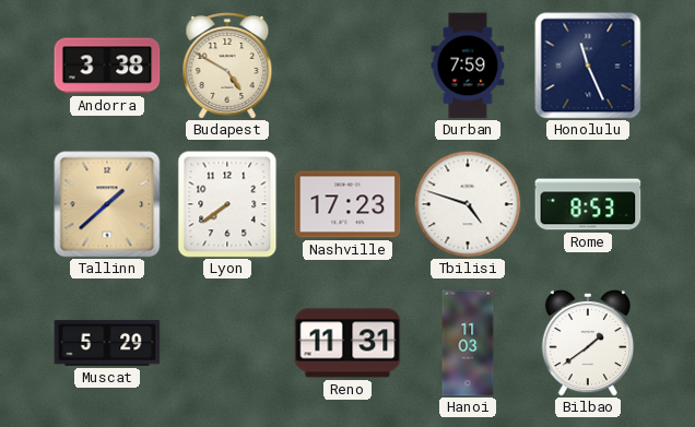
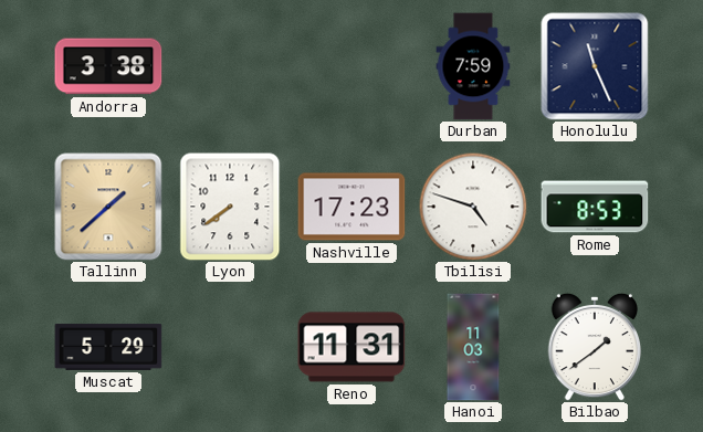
Budapest: 4:50 -> none (227, 67)
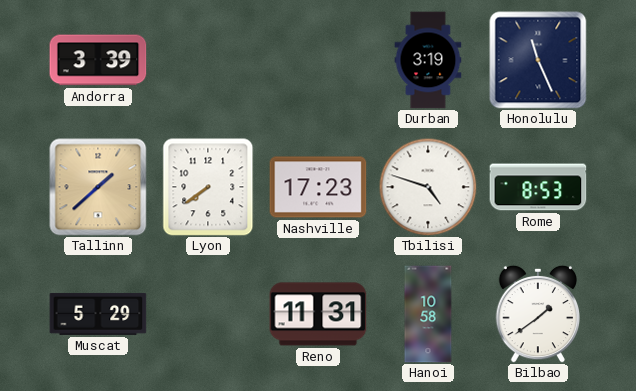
Andorra: 3:38 -> 3:39 (98, 60)
Durban: 7:59 -> 3:19 (428, 60)
Hanoi: 11:03 -> 10:58 (428, 314)
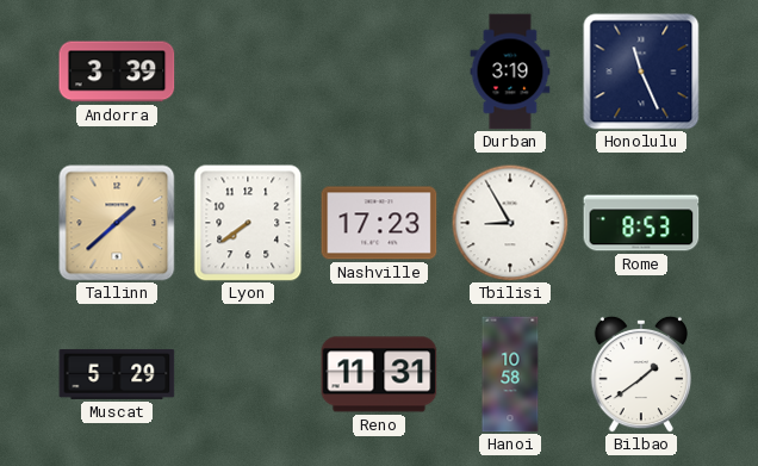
Tbilisi: 4:48 -> 8:55 (510, 223)
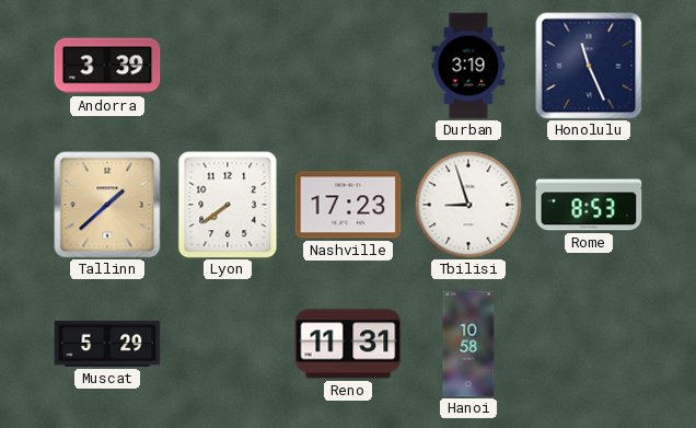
Tbilisi: 8:55 -> 8:57 (468, 205)
Bilbao: 1:39 -> none (641, 374)
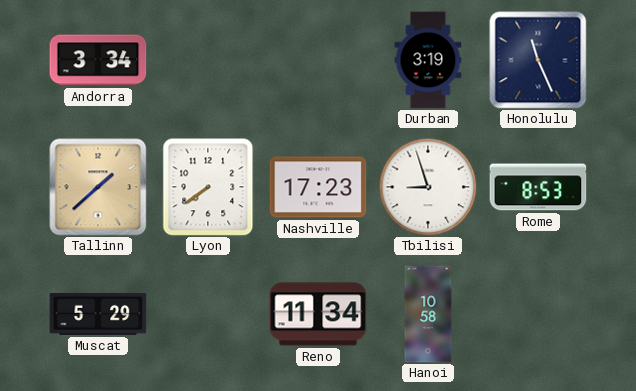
Andorra: 3:39 -> 3:34 (98, 60)
Reno: 11:31 -> 11:34 (318, 314)
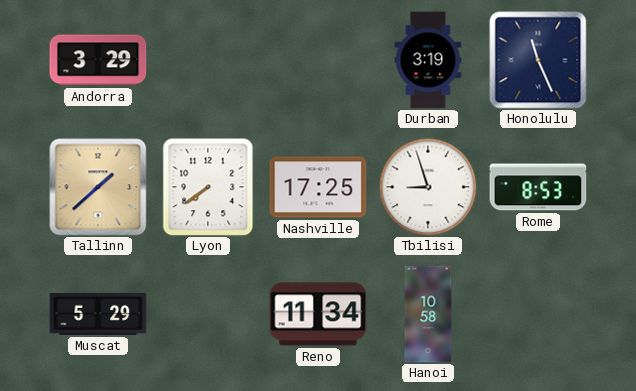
Andorra: 3:34 -> 3:29 (98, 60)
Nashville: 17:23 -> 17:25 (318, 187)
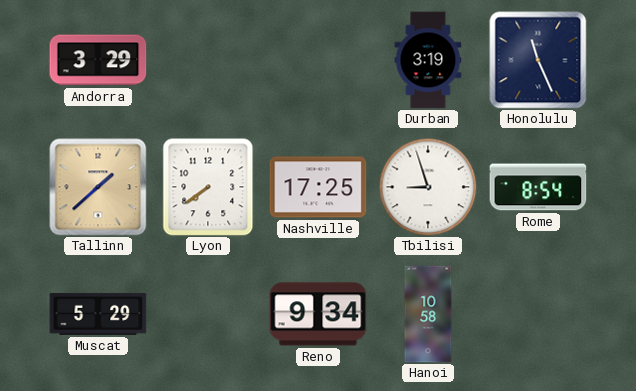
Rome: 8:53 -> 8:54 (538, 187)
Reno: 11:34 -> 9:34 (318, 314)
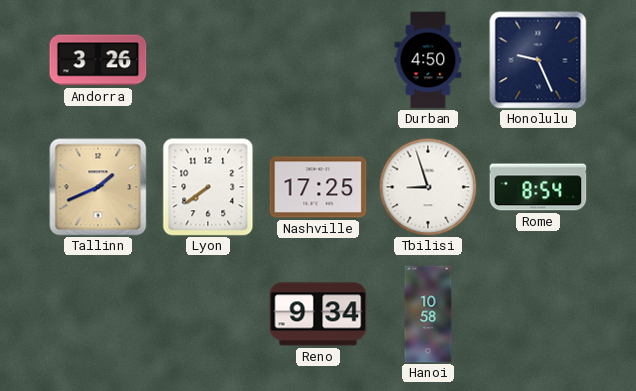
Andorra: 3:29 -> 3:26 (98, 60)
Durban: 3:19 -> 4:50 (428, 60)
Honolulu: 11:26 -> 9:26 (538, 60)
Tallinn: 1:38 -> 1:41 (98, 187)
Muscat: 5:29 -> none (98, 314)
